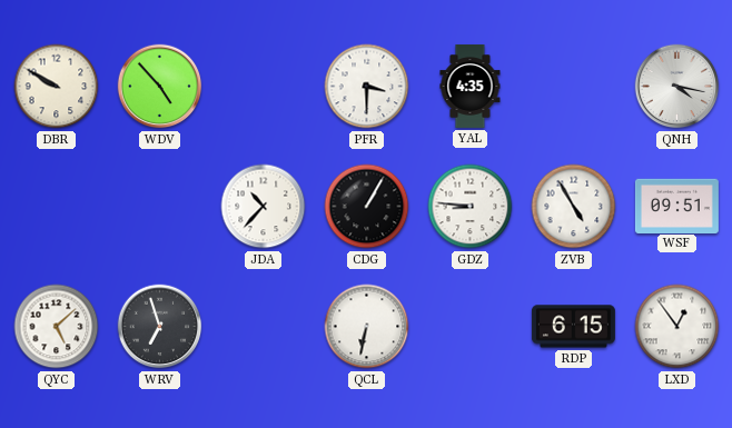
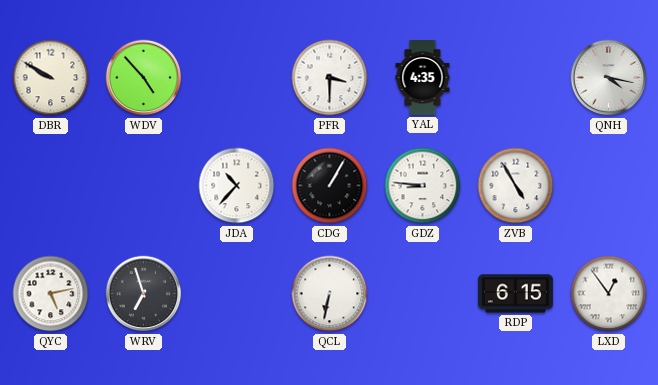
WSF: 09:51 -> none (676, 206)
QYC: 5:08 -> 5:13 (51, 294)
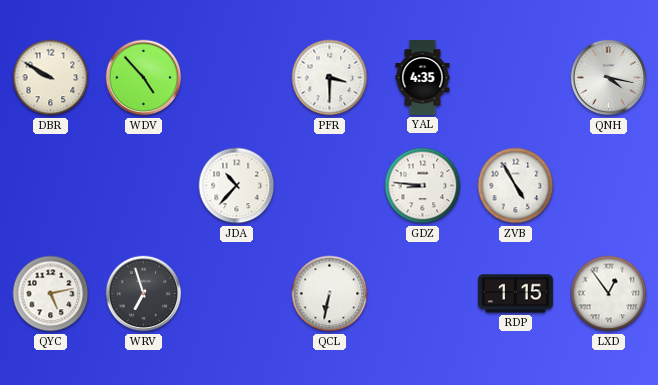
CDG: 1:05 -> none (330, 186)
RDP: 6:15 -> 1:15 (515, 294)
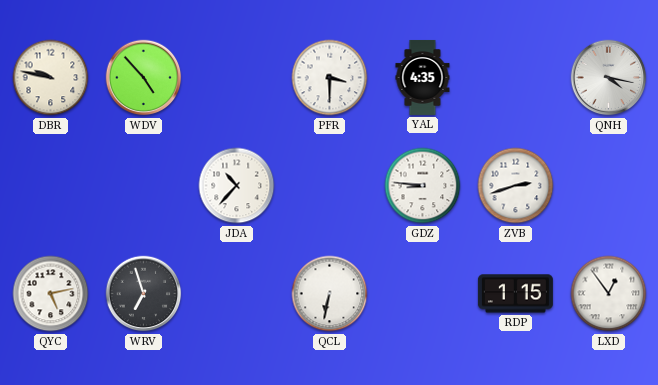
DBR: 9:50 -> 9:47 (51, 78)
ZVB: 4:55 -> 2:42 (516, 186)
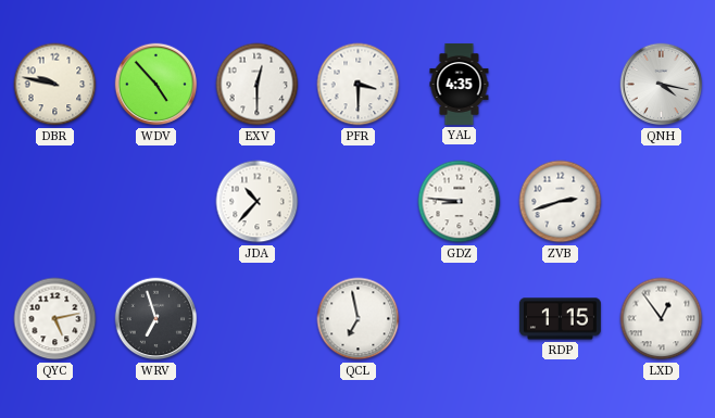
EXV: none -> 12:30 (258, 85)
QCL: 6:32 -> 6:58 (359, 319)
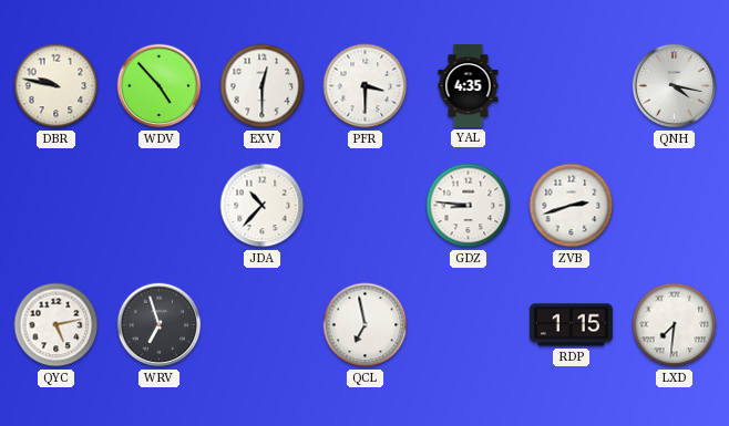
LXD: 12:54 -> 7:31 (675, 325)
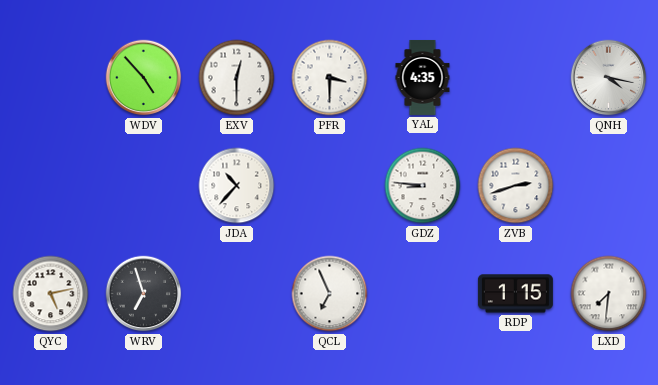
DBR: 9:47 -> none (57, 86)
QCL: 6:58 -> 6:56 (330, 294)
